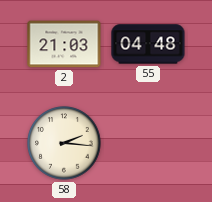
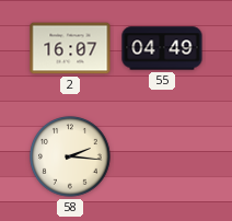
2: 21:03 -> 16:07 (70, 48)
55: 04:48 -> 04:49 (162, 48)
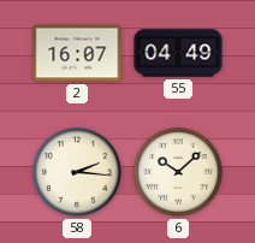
6: none -> 10:08 (178, 172)
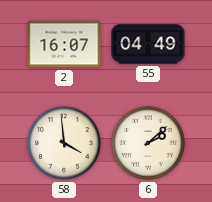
58: 2:16 -> 3:59 (64, 143)
6: 10:08 -> 2:08 (148, 143)
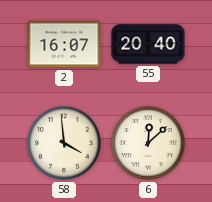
55: 04:49 -> 20:40 (148, 44)
6: 2:08 -> 12:08 (148, 143)
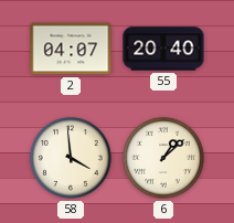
2: 16:07 -> 04:07 (71, 49)
6: 12:08 -> 1:08 (163, 158)
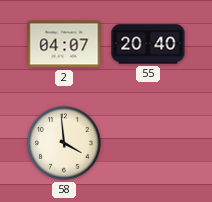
6: 1:08 -> none (163, 158)
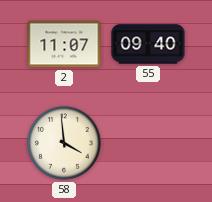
2: 04:07 -> 11:07 (64, 44)
55: 20:40 -> 09:40 (148, 44)
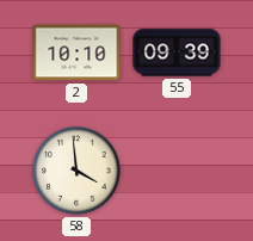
2: 11:07 -> 10:10 (76, 52)
55: 09:40 -> 09:39 (177, 52)
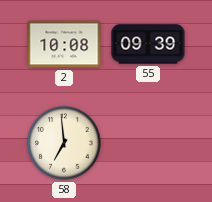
2: 10:10 -> 10:08 (64, 44)
58: 3:59 -> 6:59 (64, 143)
